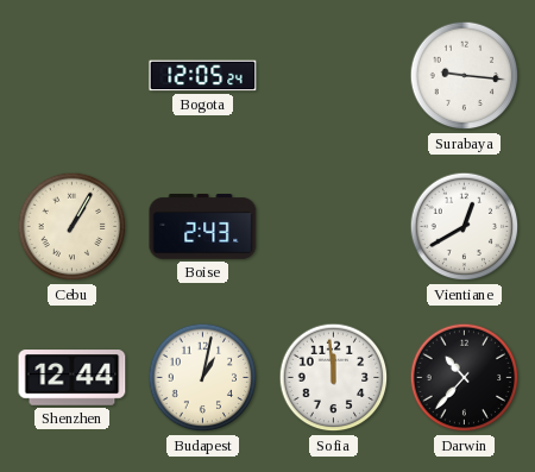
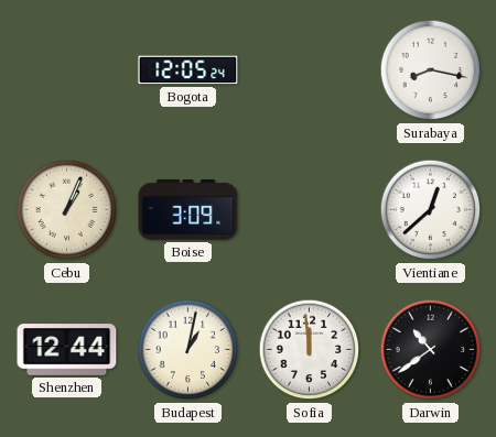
Surabaya: 9:16 -> 8:17 (431, 70)
Cebu: 1:05 -> 1:04 (67, 210)
Boise: 2:43 -> 3:09 (188, 210)
Vientiane: 12:40 -> 12:38 (431, 210)
Darwin: 10:37 -> 10:39 (431, 350)
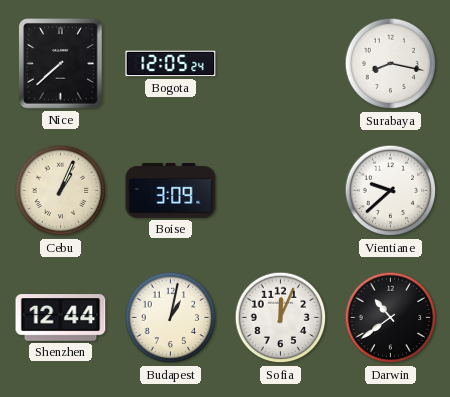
Nice: none -> 7:38 (61, 64)
Vientiane: 12:38 -> 9:38 (391, 191)
Sofia: 11:59 -> 12:04 (281, 318)
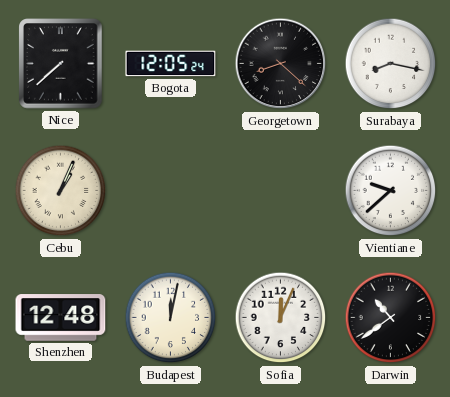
Georgetown: none -> 8:22 (281, 64)
Boise: 3:09 -> none (171, 191)
Shenzhen: 12:44 -> 12:48 (61, 318)
Budapest: 1:02 -> 12:02 (171, 318)
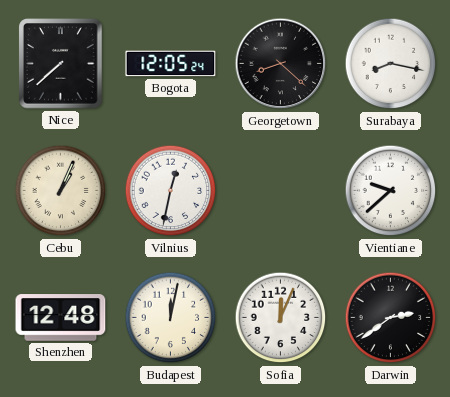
Vilnius: none -> 12:32 (171, 191)
Darwin: 10:39 -> 2:39 (391, 318)
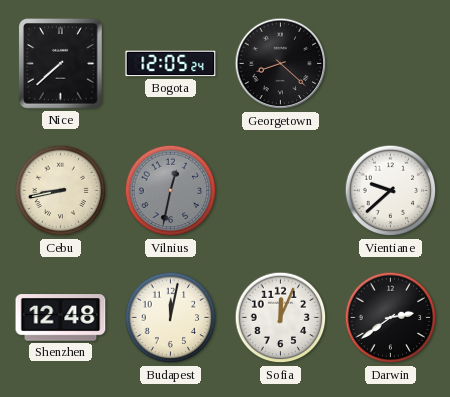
Surabaya: 8:17 -> none (391, 64)
Cebu: 1:04 -> 8:43 (61, 191)
Vilnius dial: white -> grey (171, 191)
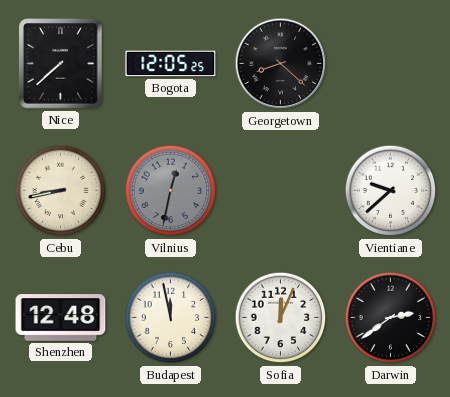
Bogota: 12:05:24 -> 12:05:25 (171, 64)
Budapest: 12:02 -> 11:58 (171, 318)
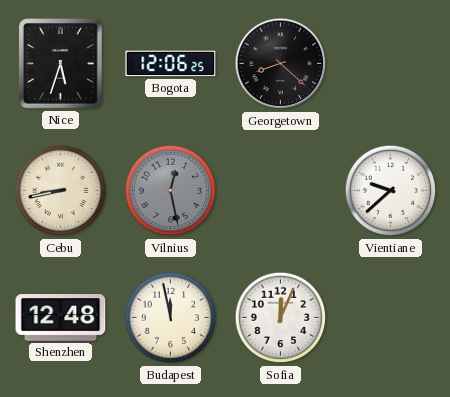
Nice: 7:38 -> 5:33 (61, 64)
Bogota: 12:05 -> 12:06 (171, 64)
Vilnius: 12:32 -> 12:28 (171, 191)
Darwin: 2:39 -> none (391, 318)
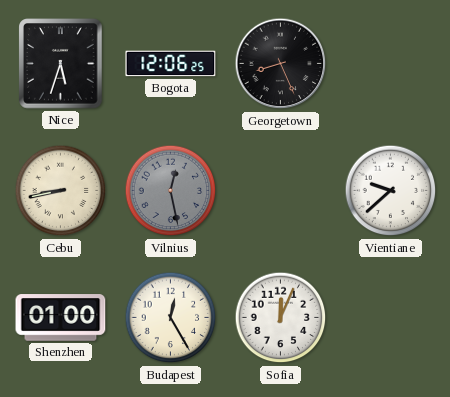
Georgetown: 8:22 -> 8:26 (281, 64)
Shenzhen: 12:48 -> 01:00 (61, 318)
Budapest: 11:58 -> 12:25 (171, 318)
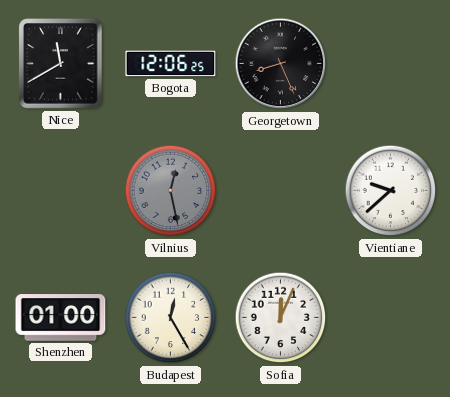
Nice: 5:33 -> 11:40 (61, 64)
Cebu: 8:43 -> none (61, 191)
